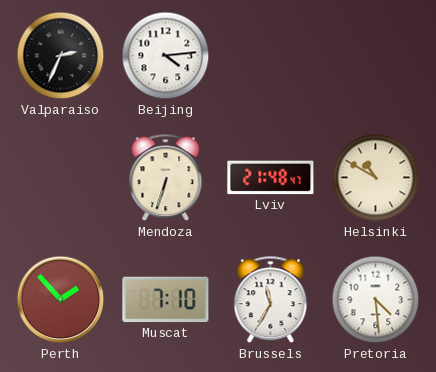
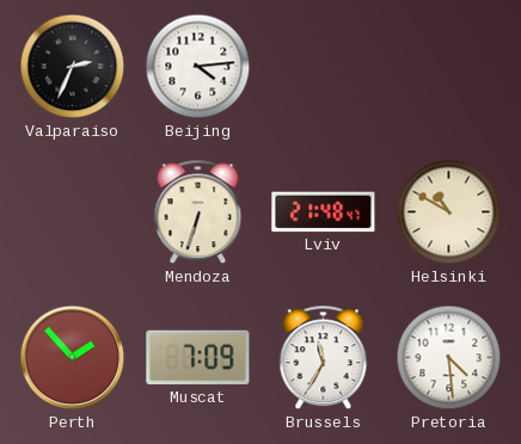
Muscat: 7:10 -> 7:09 (198, 358)
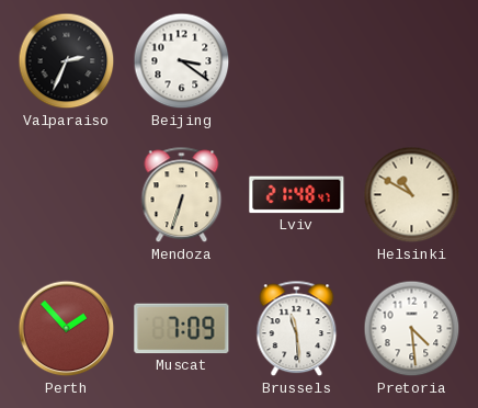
Beijing: 4:14 -> 3:21 (182, 61)
Brussels: 11:35 -> 11:29 (297, 329)
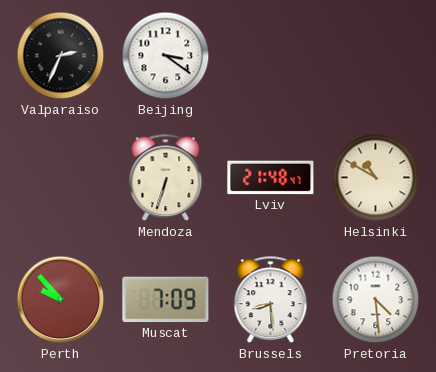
Perth: 1:53 -> 9:53 (61, 300)
Brussels: 11:29 -> 8:29 (271, 300)
